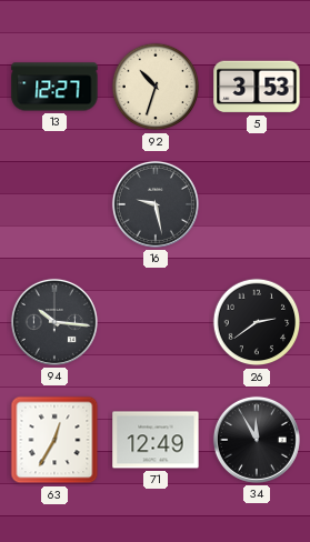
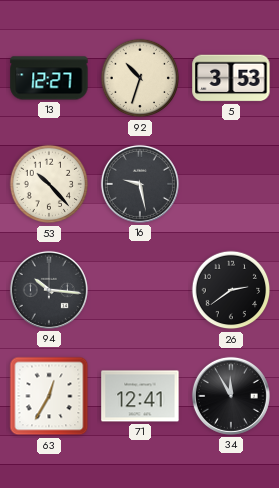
53: none -> 10:23 (49, 184)
71: 12:49 -> 12:41 (140, 396)
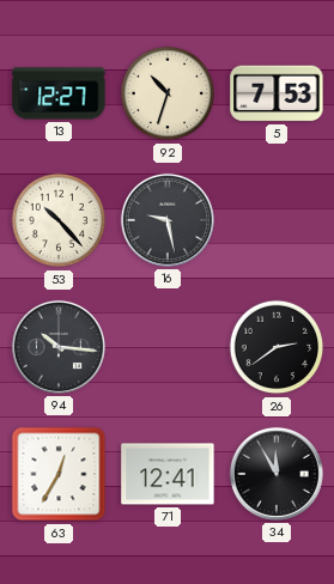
5: 3:53 -> 7:53 (277, 93)
